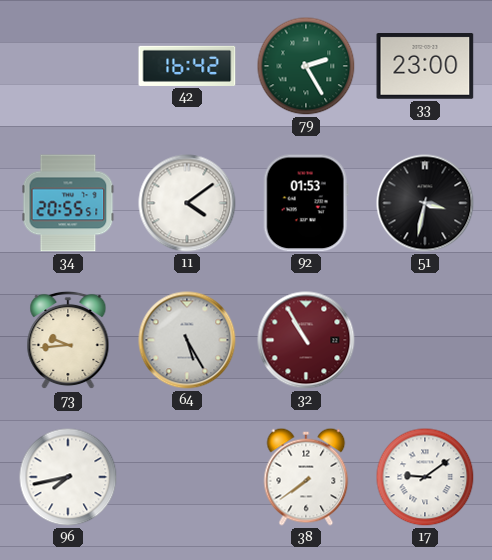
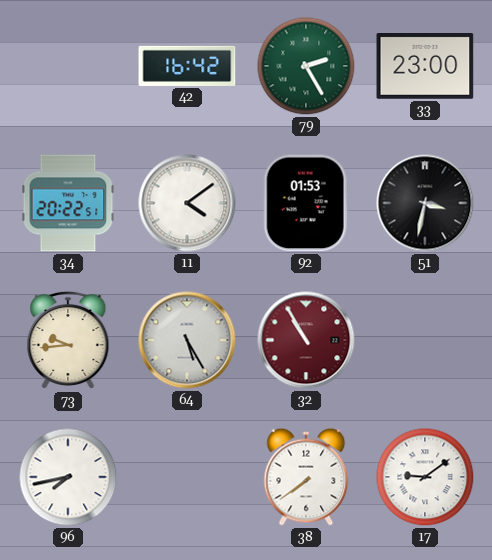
34: 20:55 -> 20:22 (68, 203)
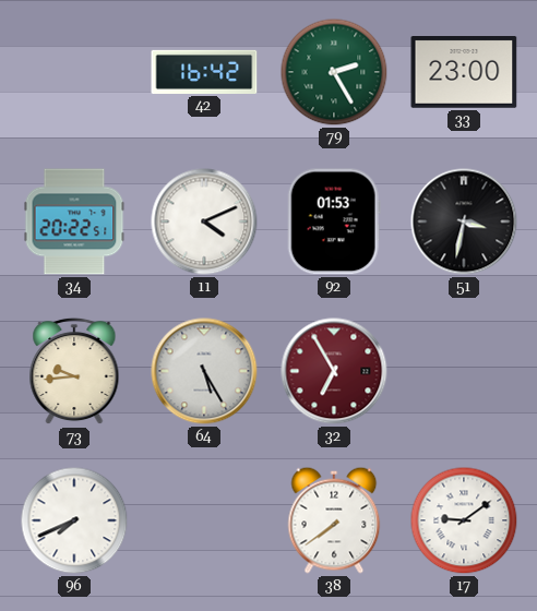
11: 4:09 -> 4:11 (204, 221)
32: 10:55 -> 6:55 (334, 371)
96: 7:43 -> 7:41 (74, 520)
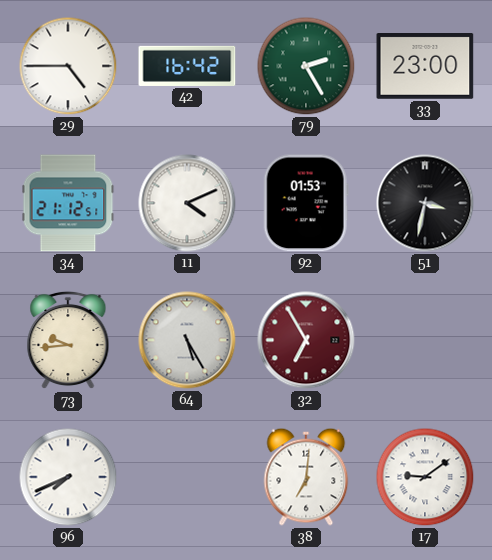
29: none -> 4:45 (68, 66)
34: 20:22 -> 21:12 (68, 203)
38: 7:39 -> 7:01 (306, 477)
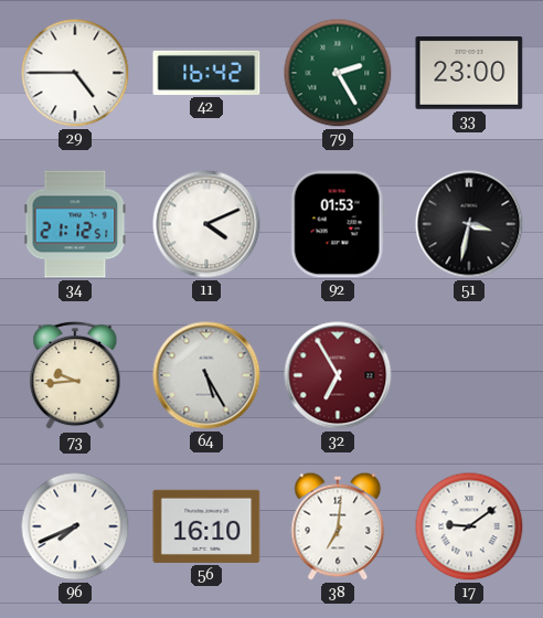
56: none -> 16:10 (206, 526)
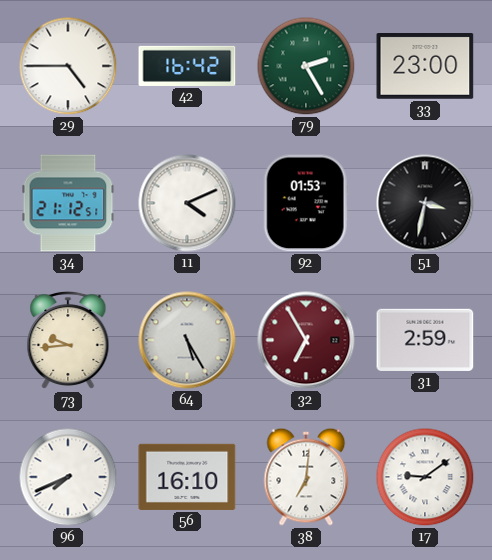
31: none -> 2:59 (425, 340)
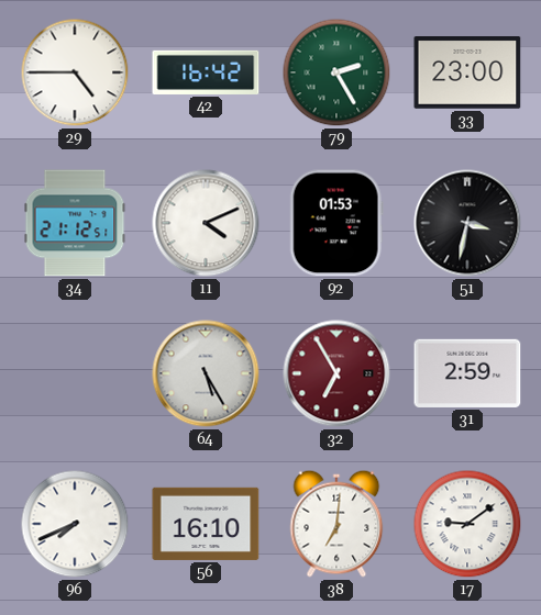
73: 9:44 -> none (68, 340)
